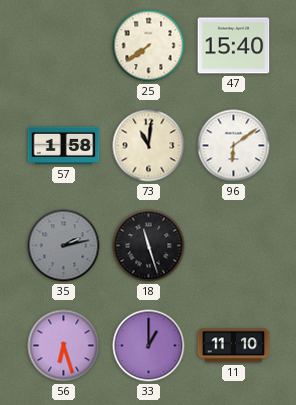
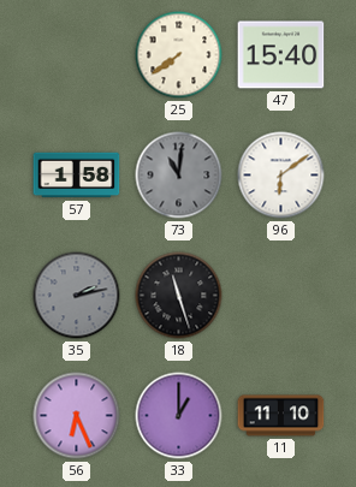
73 dial: cream -> grey (179, 176)
56: 6:27 -> 6:26 (77, 416)
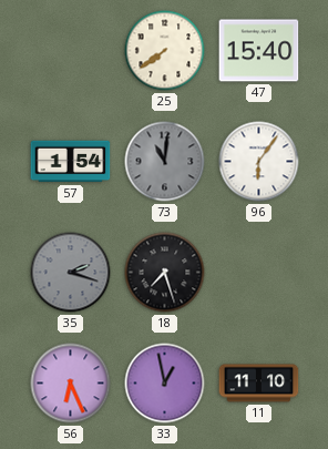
57: 1:58 -> 1:54 (71, 162)
96: 6:09 -> 6:06 (259, 162)
35: 2:13 -> 2:18 (71, 273)
18: 11:27 -> 7:27 (165, 273)
33: 1:00 -> 12:58 (165, 384)
